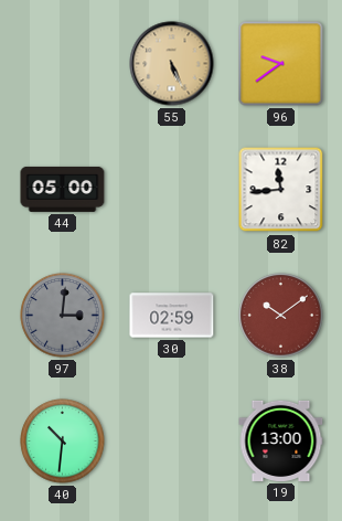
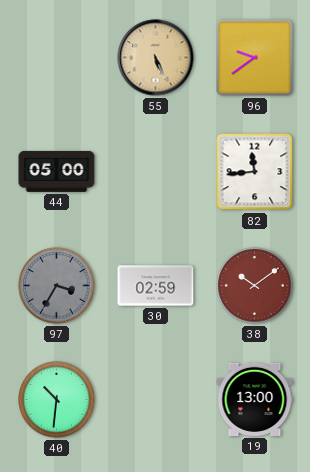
97: 3:01 -> 3:35 (57, 286)
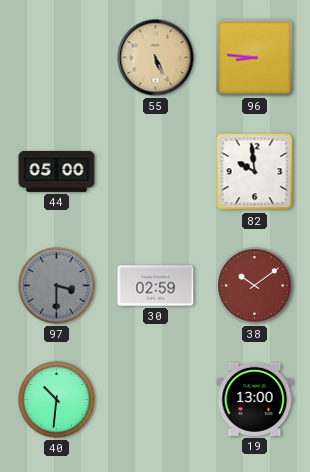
96: 9:39 -> 8:46 (255, 58)
82: 11:44 -> 9:59 (255, 172)
97: 3:35 -> 3:30 (57, 286)
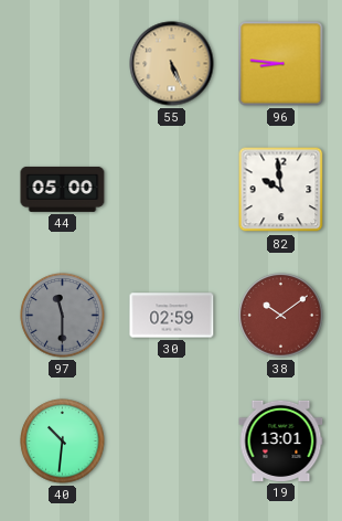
97: 3:30 -> 11:30 (63, 316)
19: 13:00 -> 13:01 (281, 440)
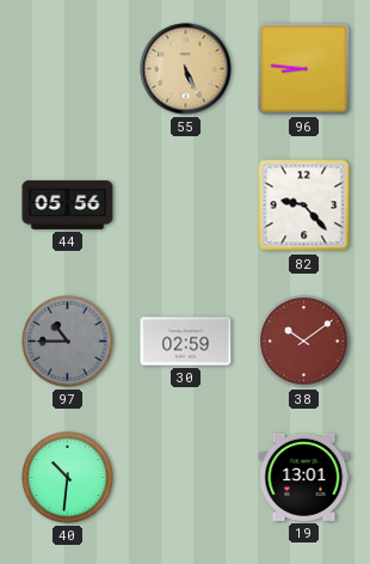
44: 05:00 -> 05:56 (68, 204)
82: 9:59 -> 9:23 (304, 206)
97: 11:30 -> 10:45 (68, 342)
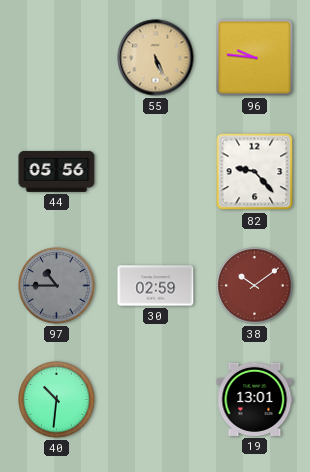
96: 8:46 -> 9:46 (255, 58)
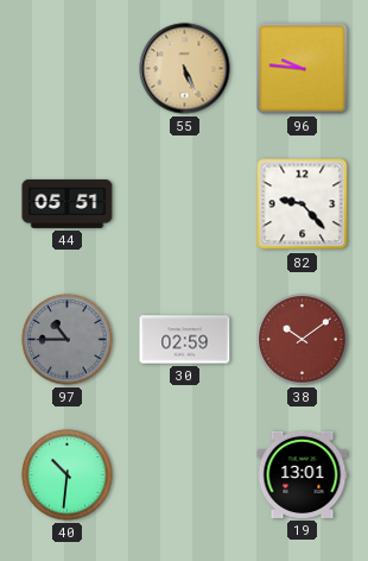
44: 05:56 -> 05:51 (68, 203)
